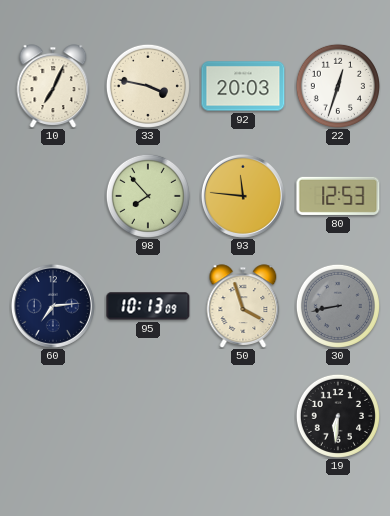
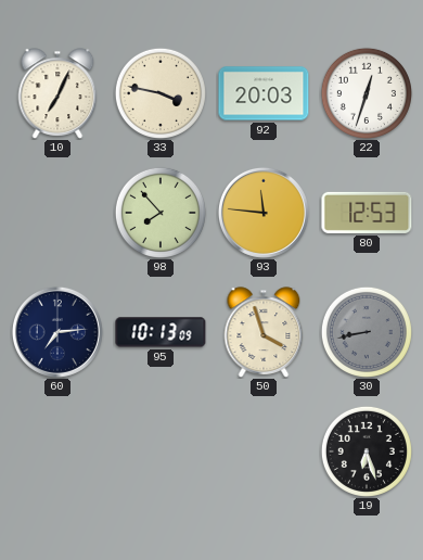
19: 6:31 -> 6:27 (367, 451)
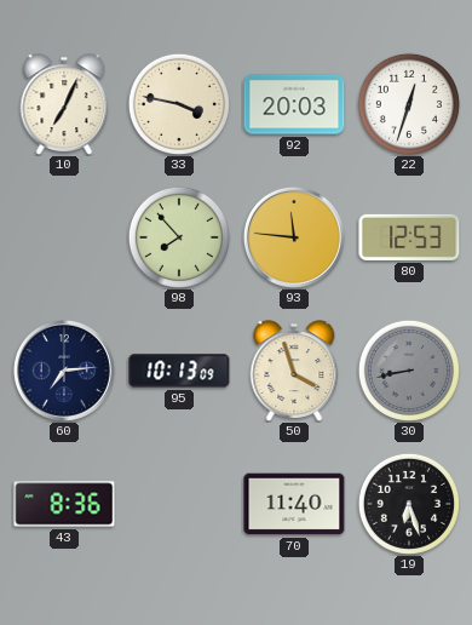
43: none -> 8:36 (64, 504)
70: none -> 11:40 (294, 504)
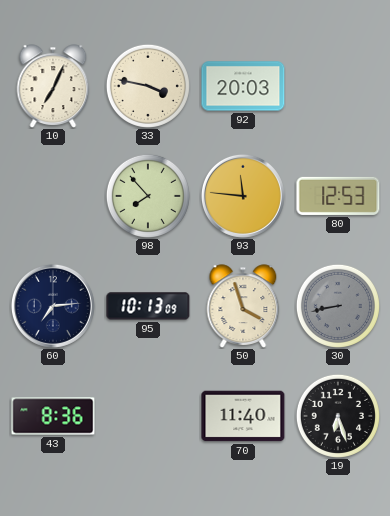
22: 12:33 -> none (409, 104)
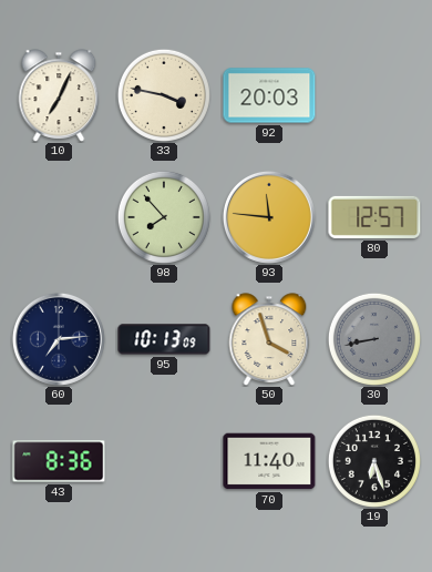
80: 12:53 -> 12:57 (374, 217)
